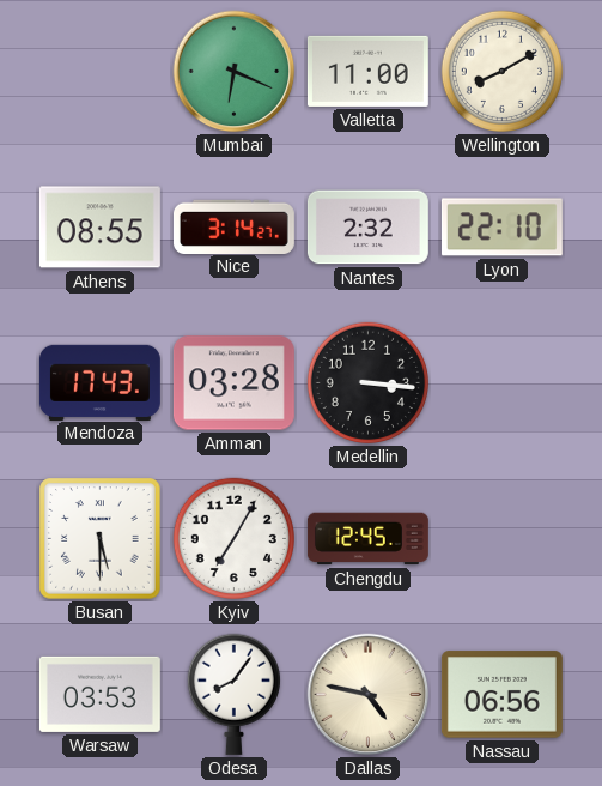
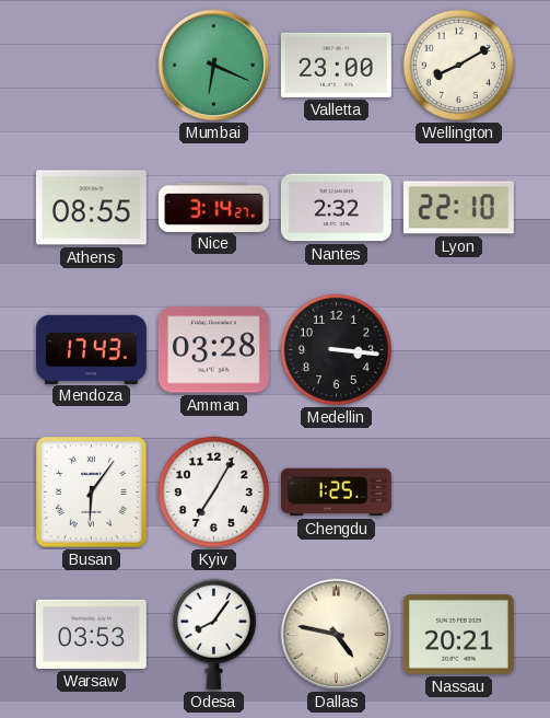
Valletta: 11:00 -> 23:00 (336, 65)
Busan: 5:30 -> 6:06 (92, 493)
Chengdu: 12:45 -> 1:25 (336, 493)
Nassau: 06:56 -> 20:21 (458, 635)
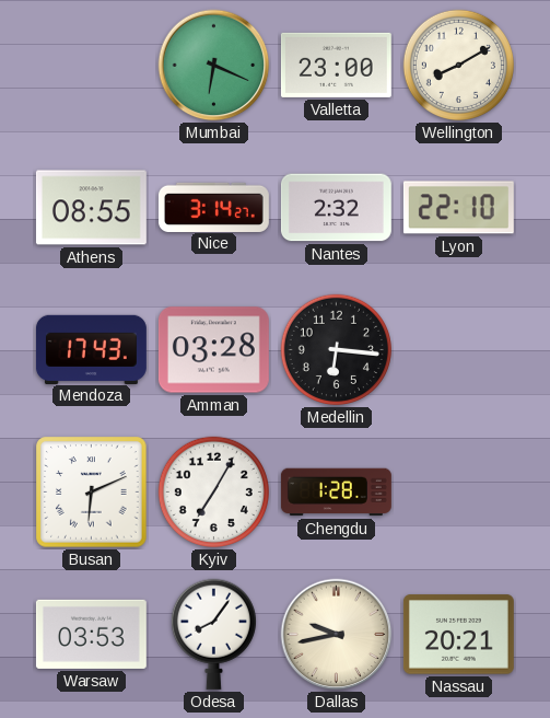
Medellin: 3:16 -> 6:16 (336, 349)
Busan: 6:06 -> 6:11 (92, 493)
Chengdu: 1:25 -> 1:28 (336, 493)
Dallas: 4:47 -> 9:43 (337, 635)
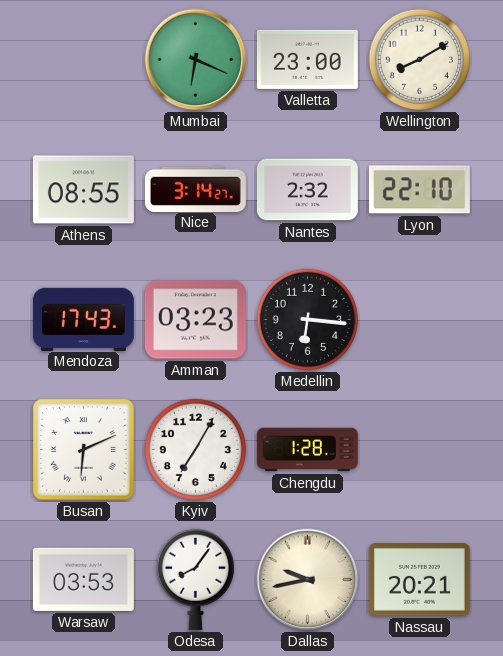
Amman: 03:28 -> 03:23 (195, 320)
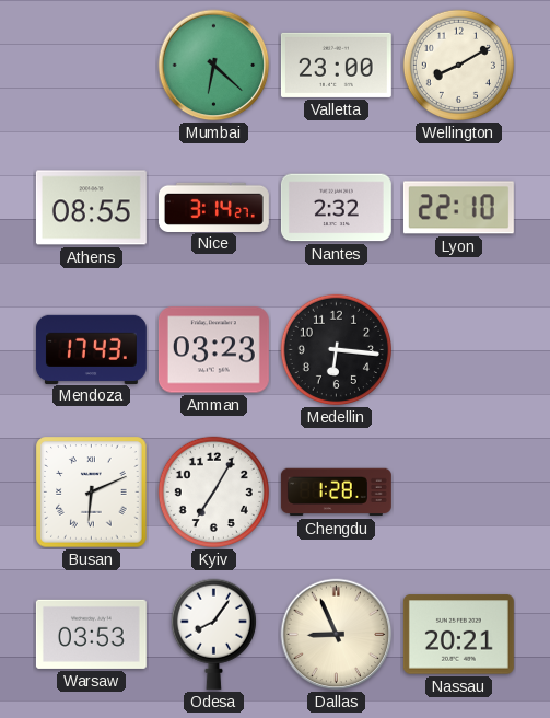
Mumbai: 6:19 -> 6:22 (214, 66)
Dallas: 9:43 -> 8:56 (337, 635)
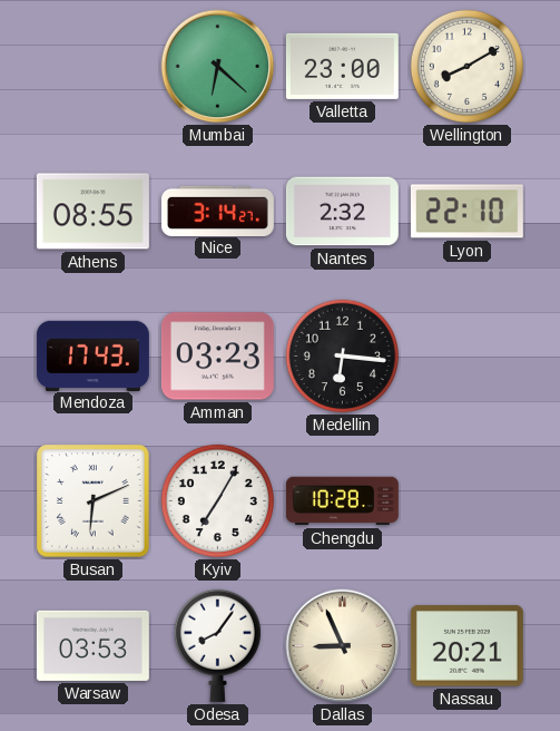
Chengdu: 1:28 -> 10:28 (342, 501)
